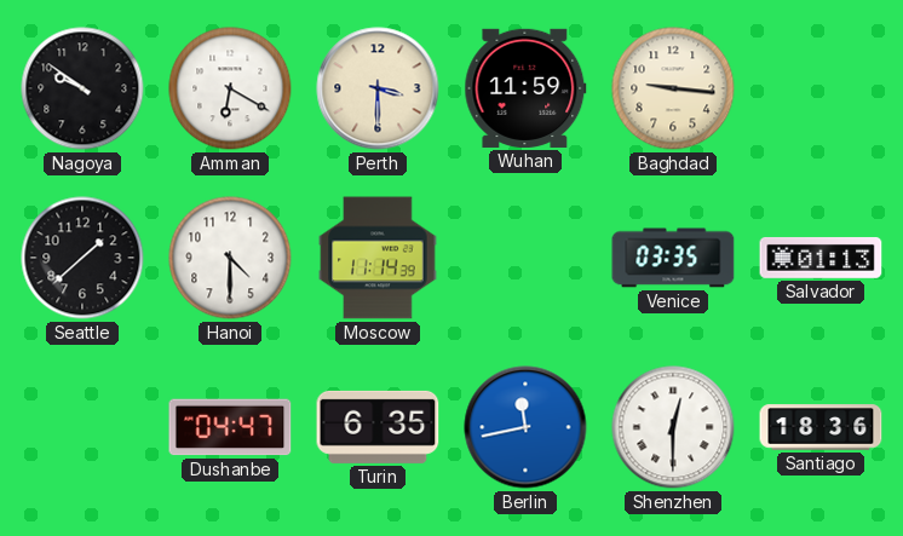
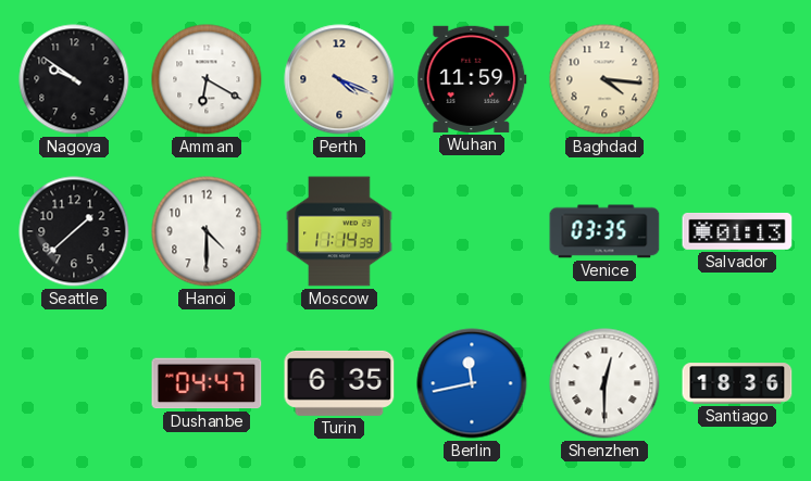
Perth: 3:30 -> 4:19 (339, 79)
Baghdad: 9:16 -> 4:16 (604, 79)
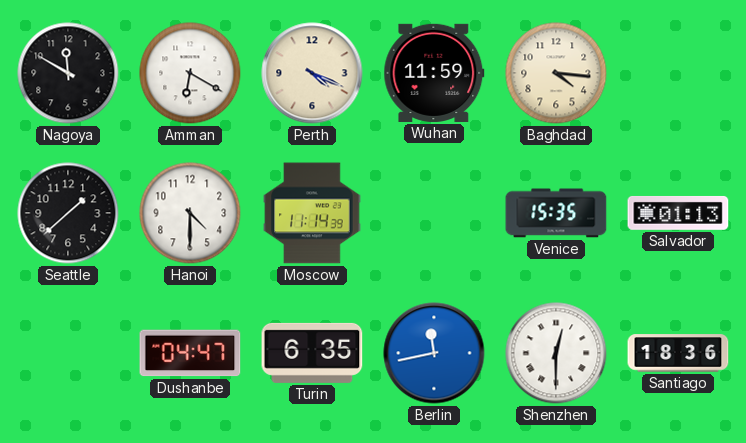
Nagoya: 9:51 -> 11:50 (68, 73)
Venice: 03:35 -> 15:35 (556, 213)
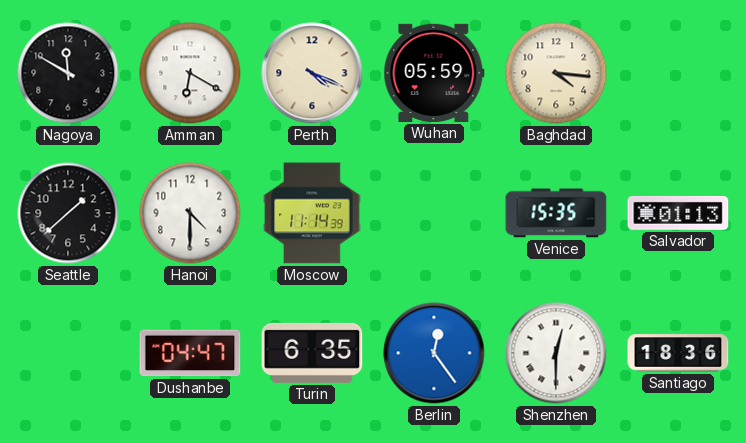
Wuhan: 11:59 -> 05:59 (434, 73)
Berlin: 11:43 -> 12:24 (434, 353)
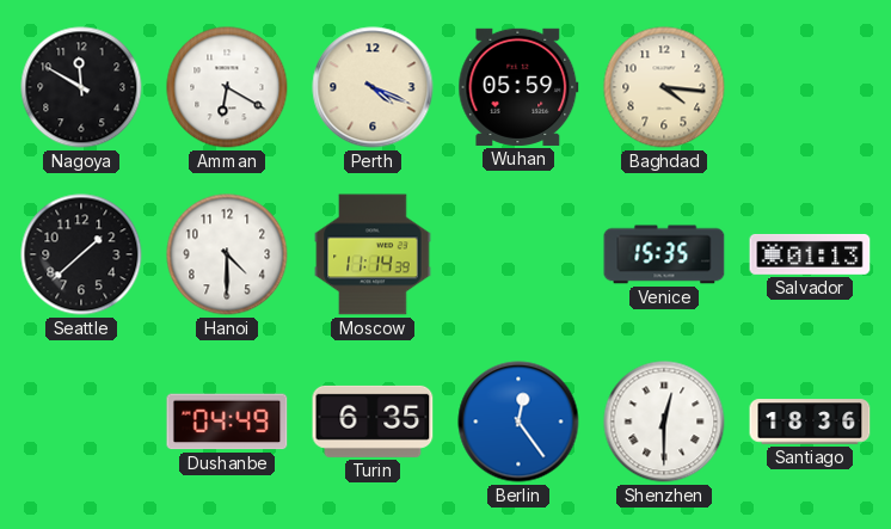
Dushanbe: 04:47 -> 04:49 (227, 422)
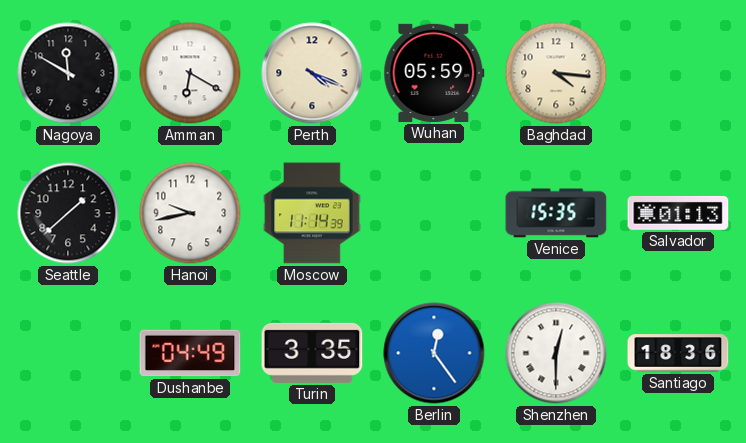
Hanoi: 4:30 -> 9:43 (190, 213)
Turin: 6:35 -> 3:35 (312, 353)
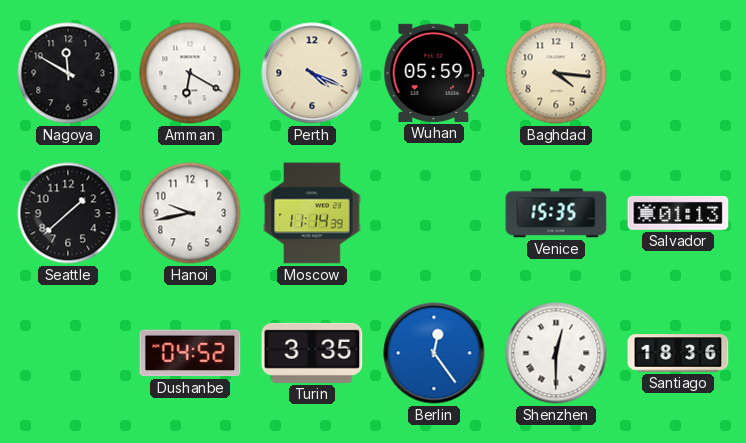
Dushanbe: 04:49 -> 04:52 (190, 353)
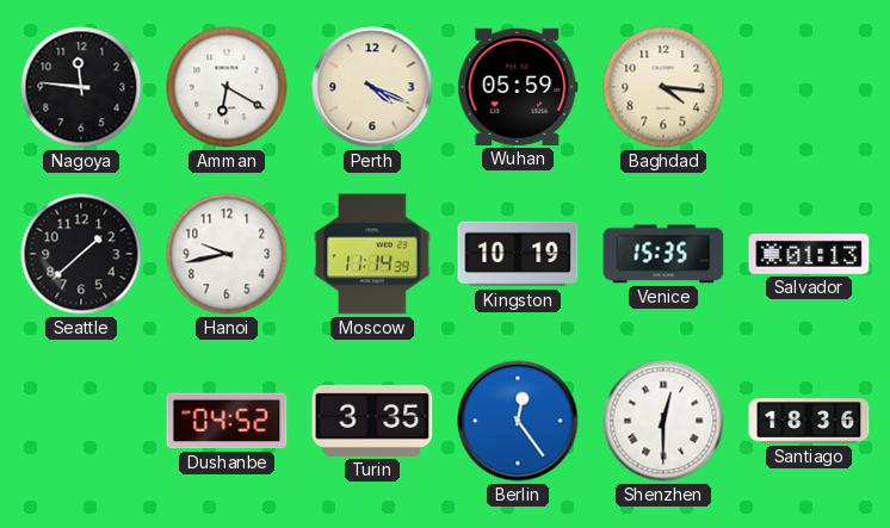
Nagoya: 11:50 -> 11:46 (81, 87)
Kingston: none -> 10:19 (518, 254)
